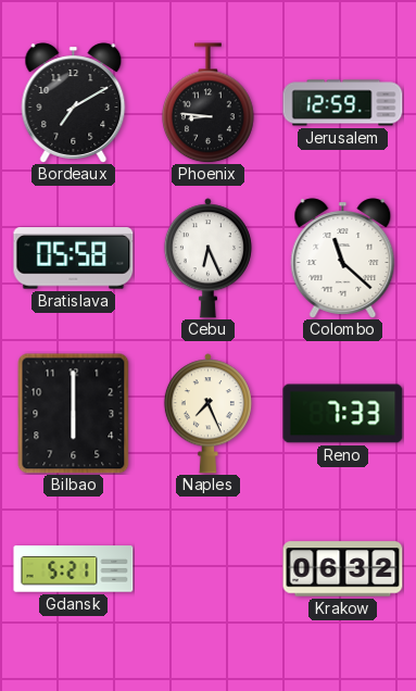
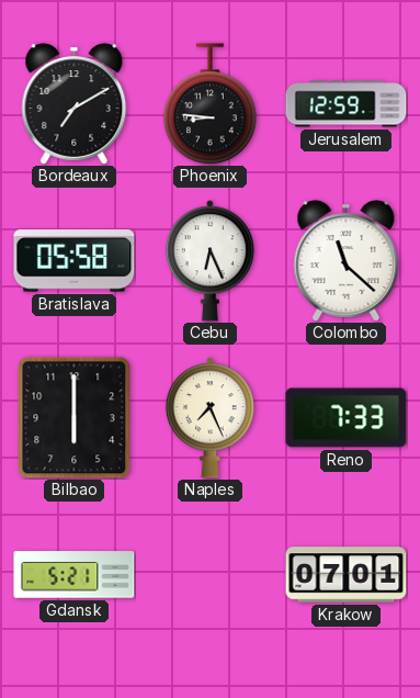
Krakow: 06:32 -> 07:01 (347, 575)
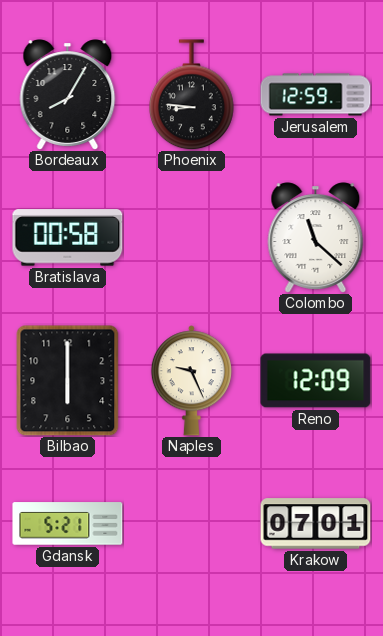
Bordeaux: 7:10 -> 8:05 (68, 95)
Bratislava: 05:58 -> 00:58 (68, 238)
Cebu: 6:26 -> none (209, 261)
Naples: 7:26 -> 9:26 (191, 381)
Reno: 7:33 -> 12:09 (316, 381)
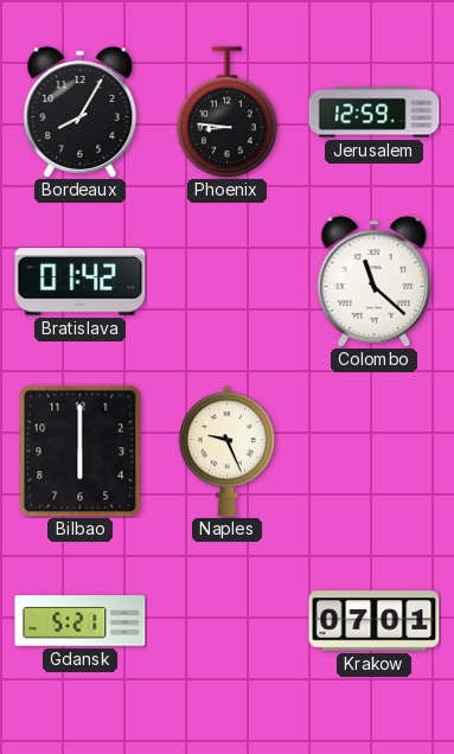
Bratislava: 00:58 -> 01:42 (81, 282)
Reno: 12:09 -> none (316, 381)
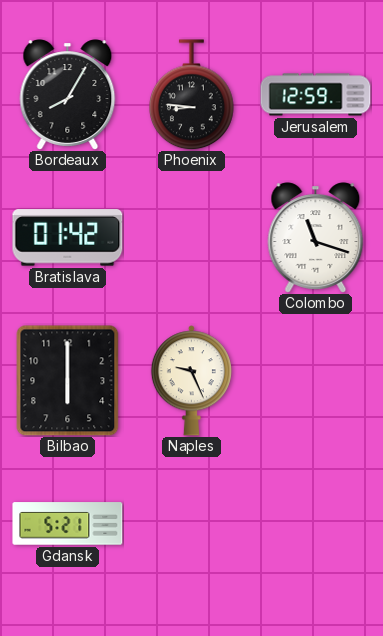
Colombo: 11:22 -> 11:18 (316, 238)
Krakow: 07:01 -> none (375, 621)
